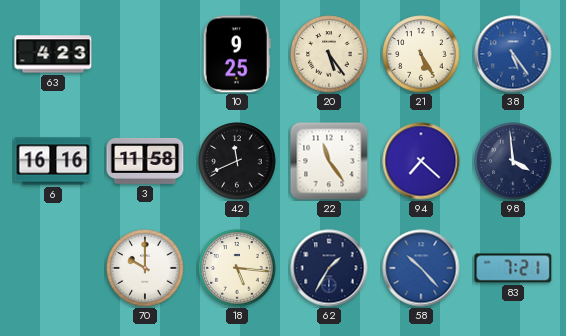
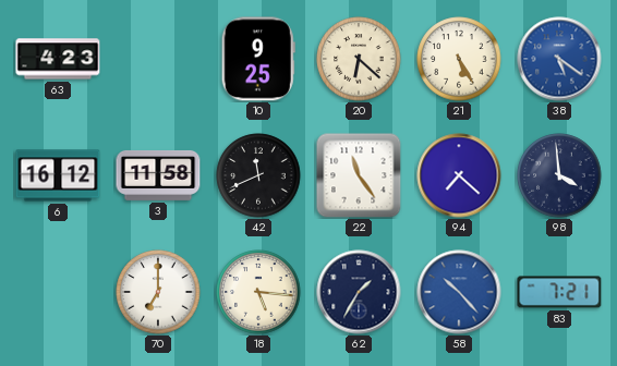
20: 5:24 -> 6:22 (359, 59)
38: 5:24 -> 5:21 (559, 59)
6: 16:16 -> 16:12 (58, 175)
70: 10:00 -> 7:00 (158, 292)
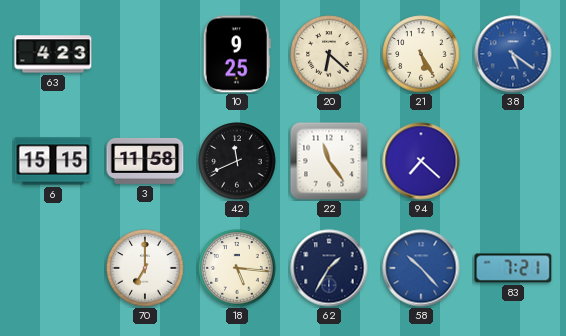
6: 16:12 -> 15:15 (53, 161)
98: 3:59 -> none (559, 175)
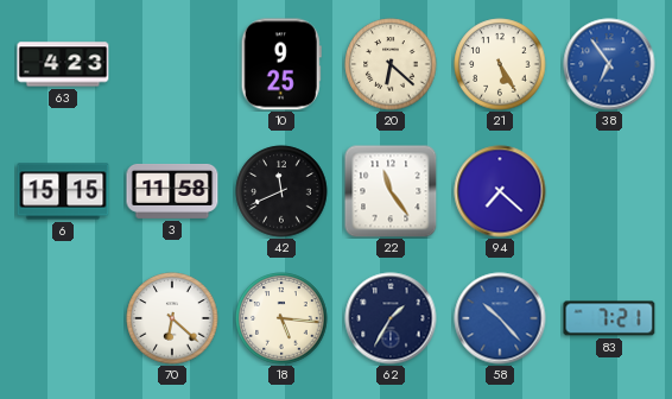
38: 5:21 -> 6:54 (609, 64)
70: 7:00 -> 6:22 (172, 318)
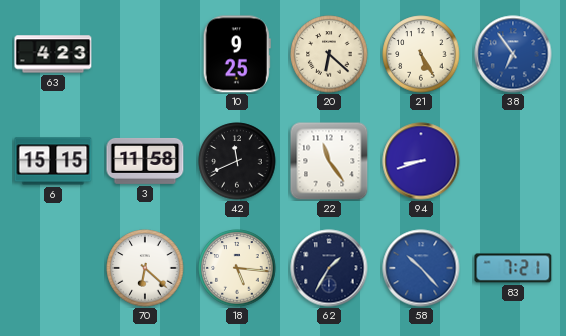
94: 7:22 -> 8:42 (421, 161)
